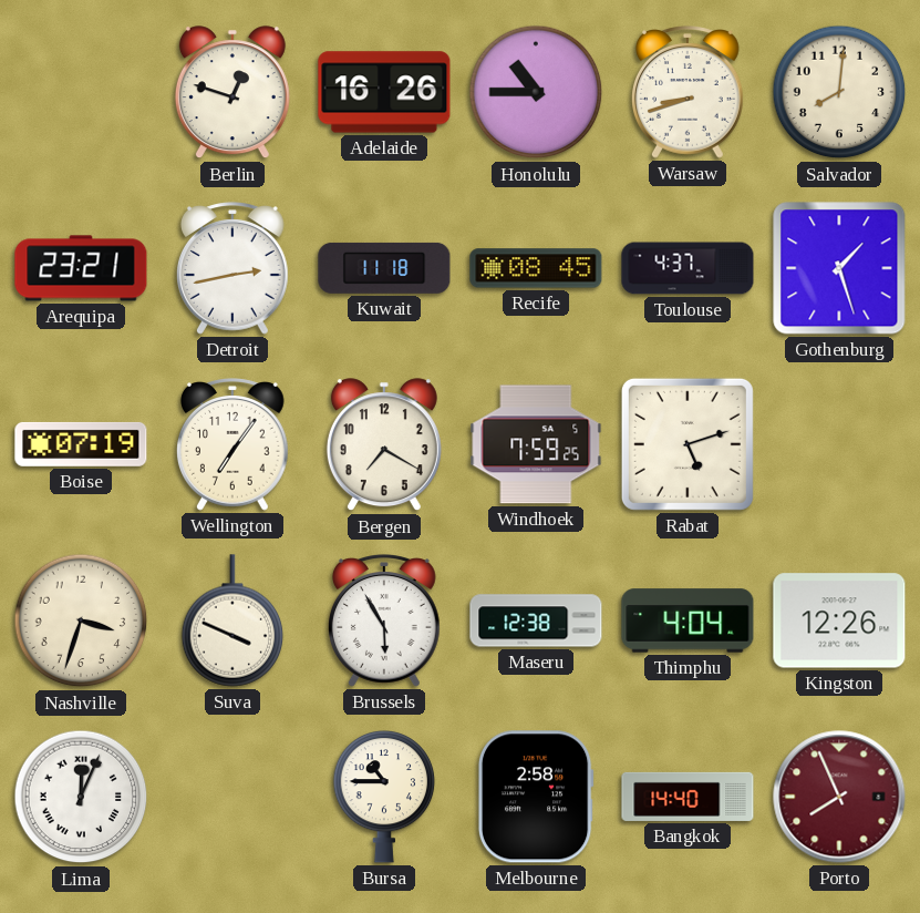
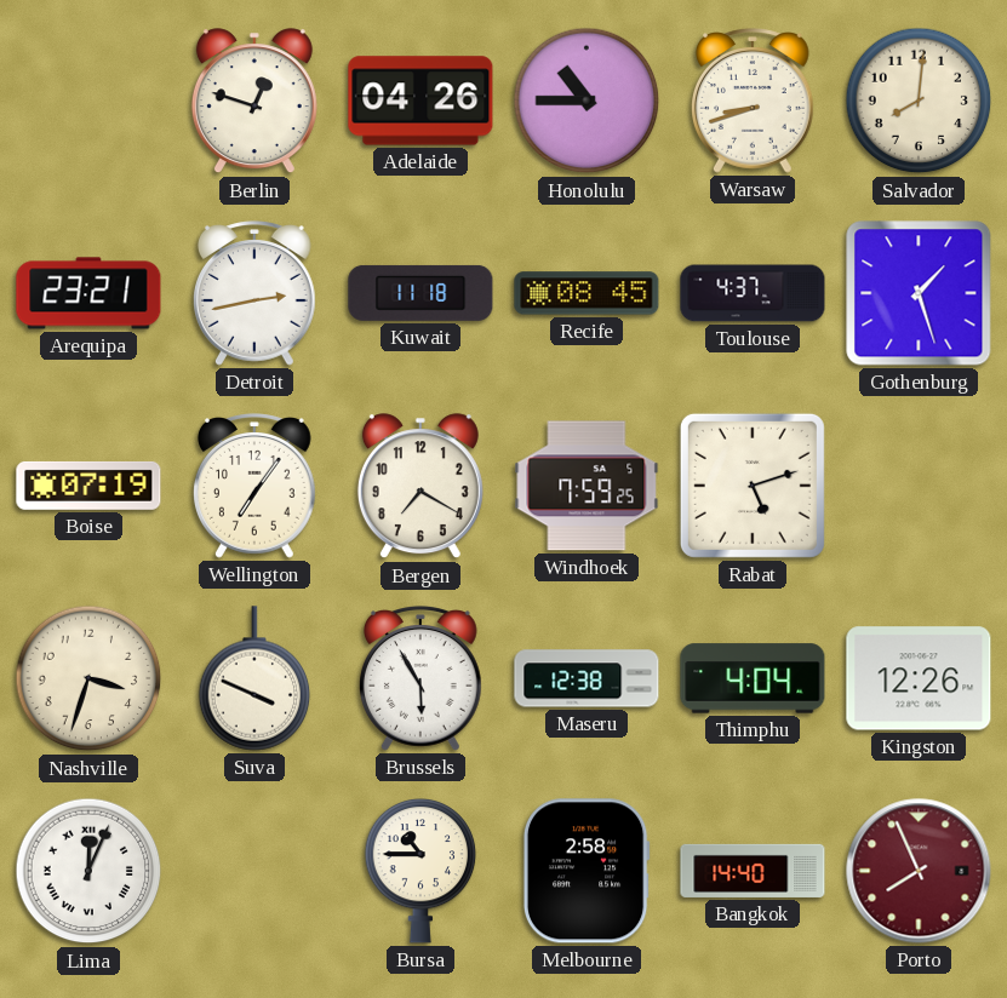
Adelaide: 16:26 -> 04:26 (420, 101)
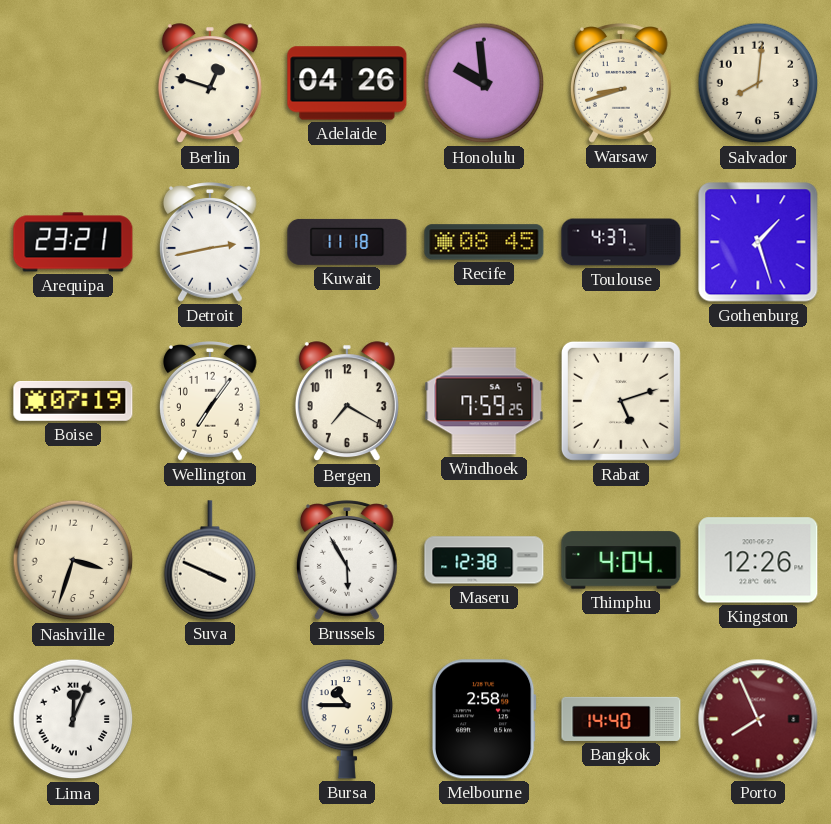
Honolulu: 10:45 -> 9:59 (484, 83)
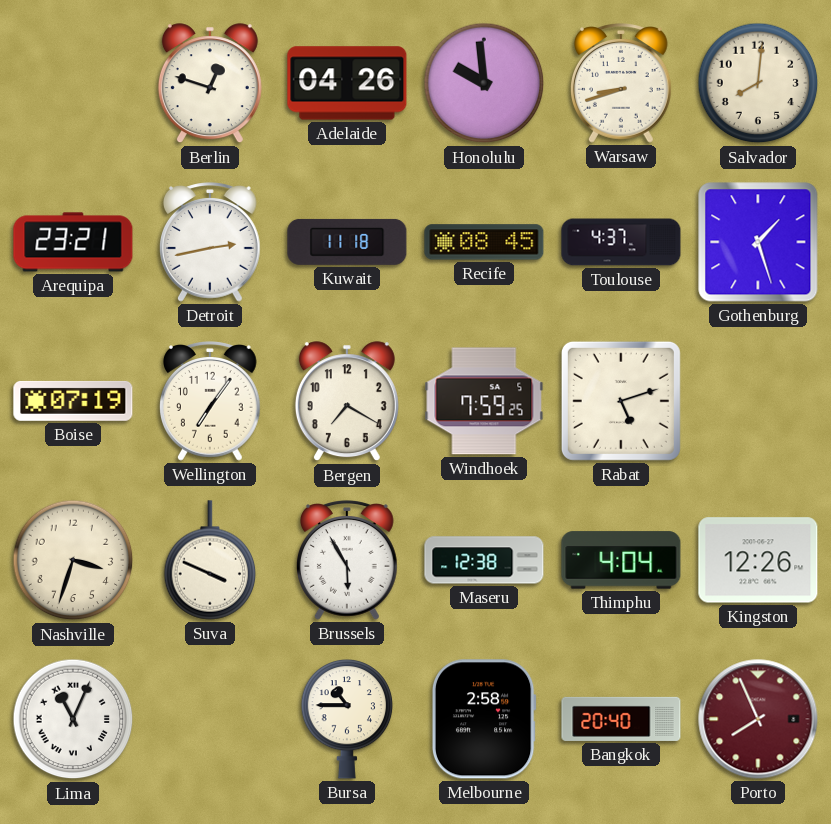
Lima: 12:04 -> 11:04 (73, 719)
Bangkok: 14:40 -> 20:40 (621, 719)
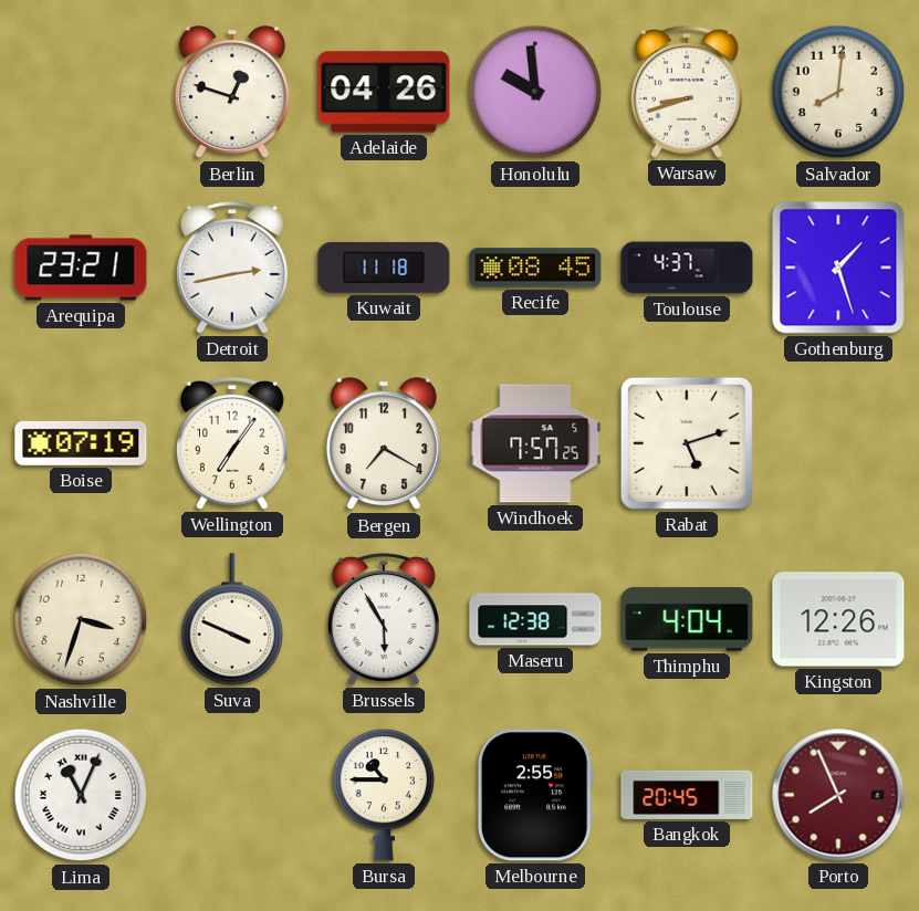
Windhoek: 7:59 -> 7:57 (535, 443)
Melbourne: 2:58 -> 2:55 (535, 795)
Bangkok: 20:40 -> 20:45 (687, 795)
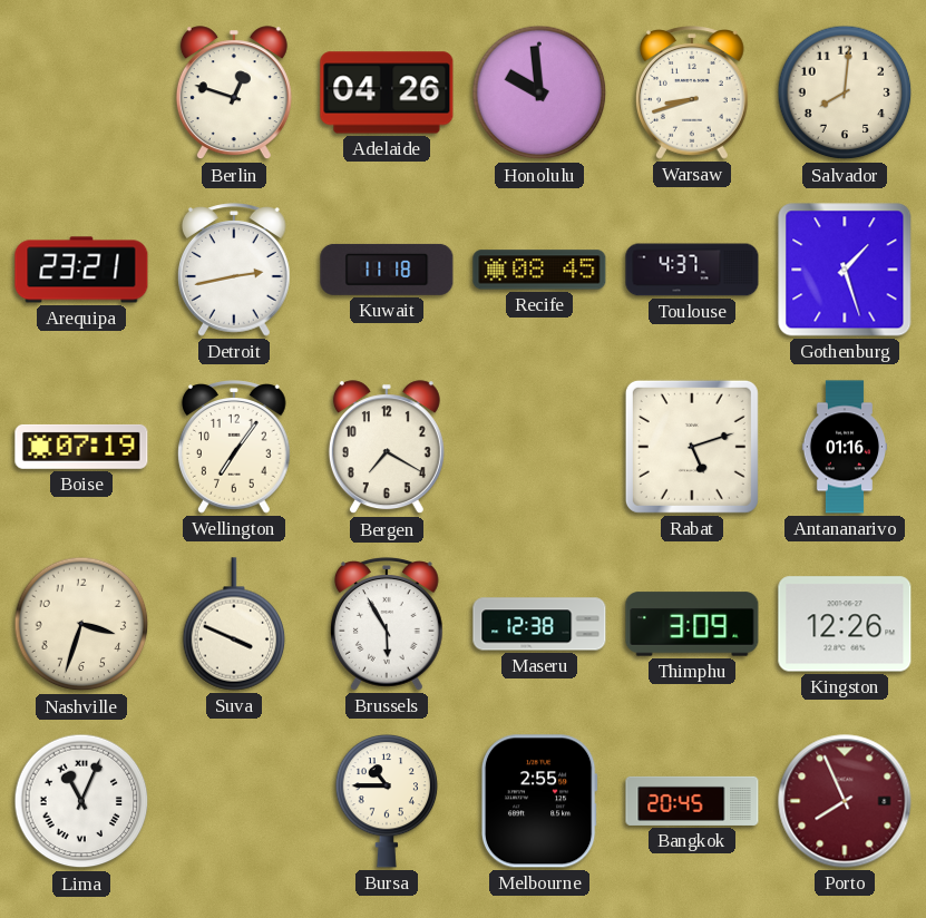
Windhoek: 7:57 -> none (535, 443)
Antananarivo: none -> 01:16 (844, 447)
Thimphu: 4:04 -> 3:09 (692, 624)
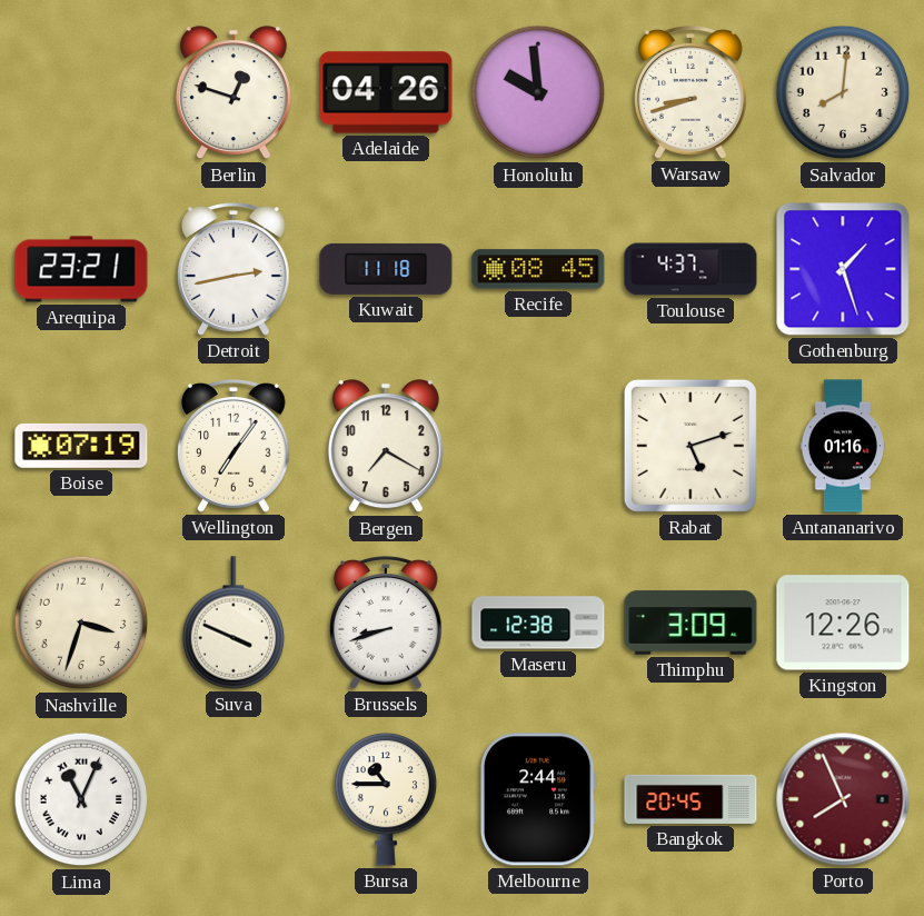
Brussels: 5:55 -> 8:42 (387, 623)
Melbourne: 2:55 -> 2:44 (538, 799)
